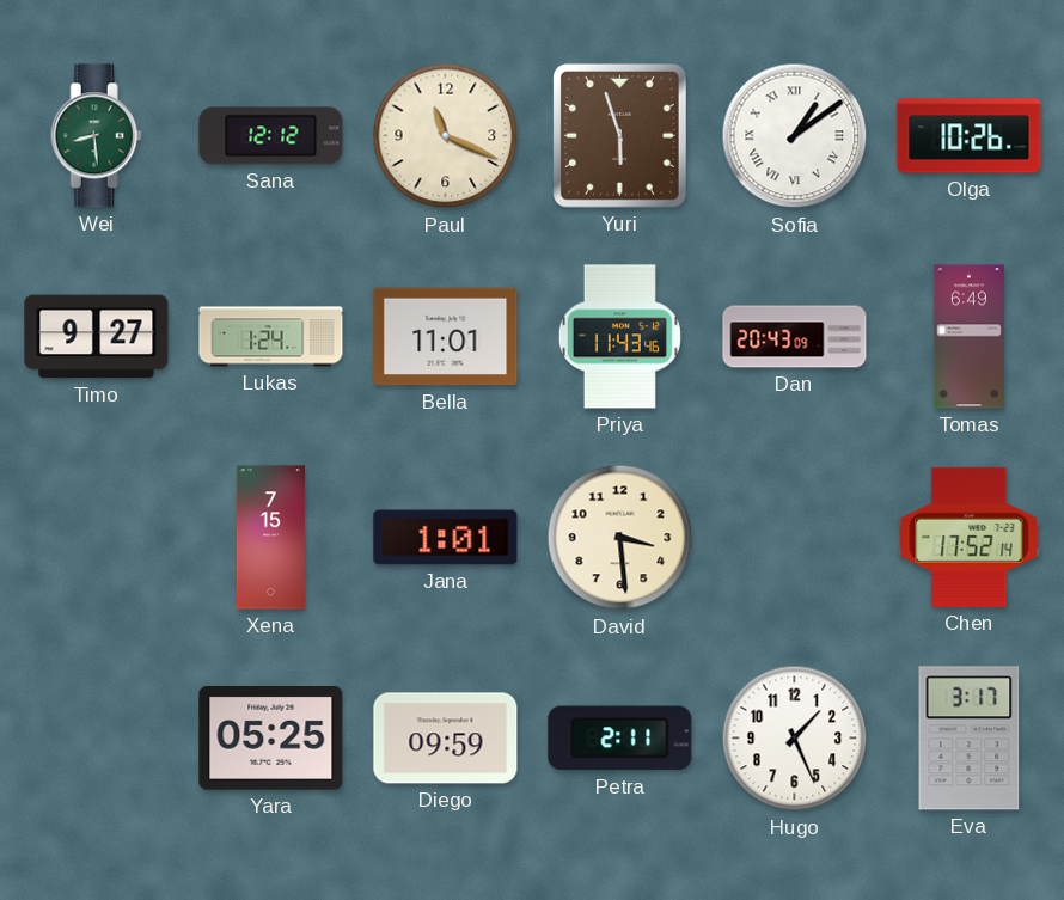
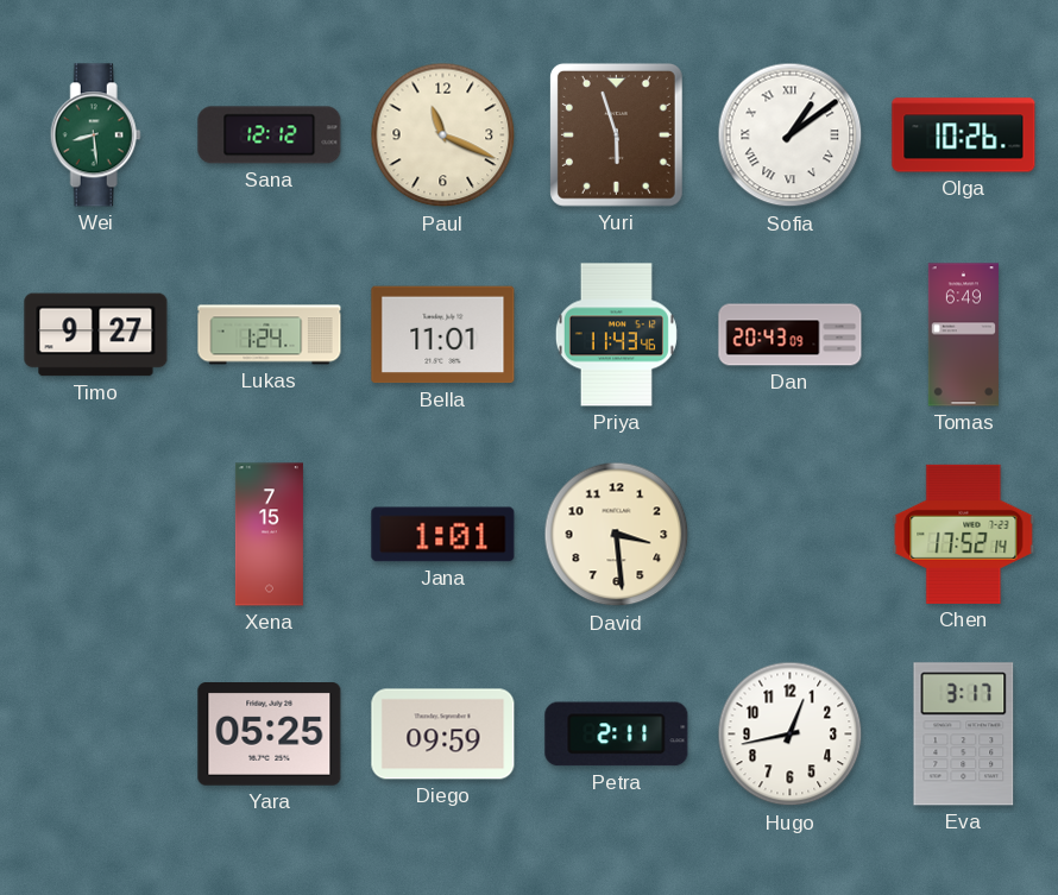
Hugo: 1:26 -> 12:43 (791, 735)
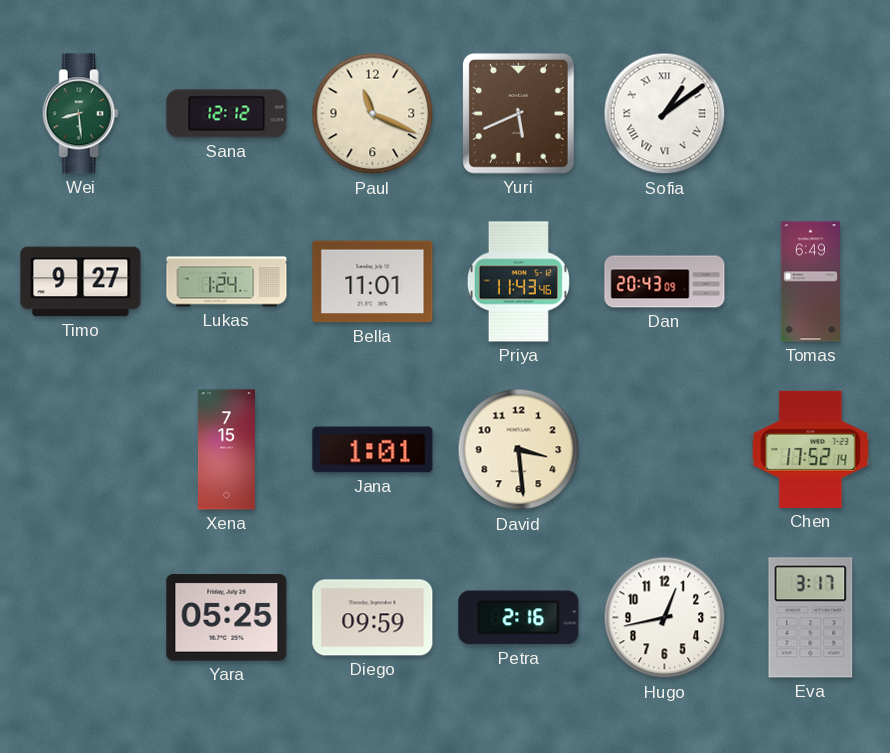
Yuri: 5:57 -> 5:41 (518, 113)
Olga: 10:26 -> none (964, 135)
Petra: 2:11 -> 2:16 (519, 618)
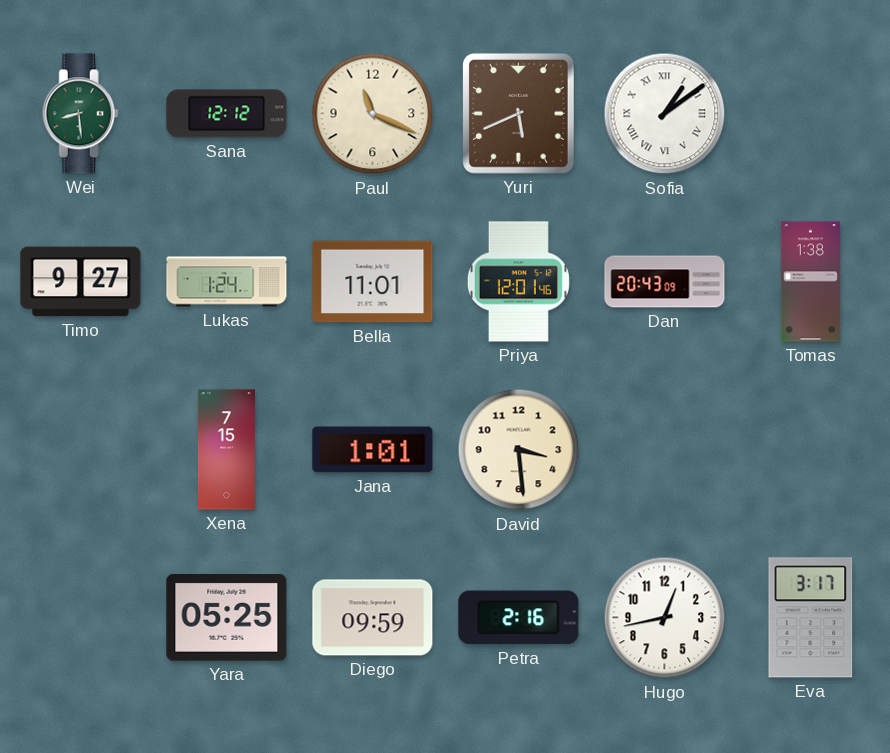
Priya: 11:43 -> 12:01 (518, 282)
Tomas: 6:49 -> 1:38 (810, 282)
Chen: 17:52 -> none (811, 449)
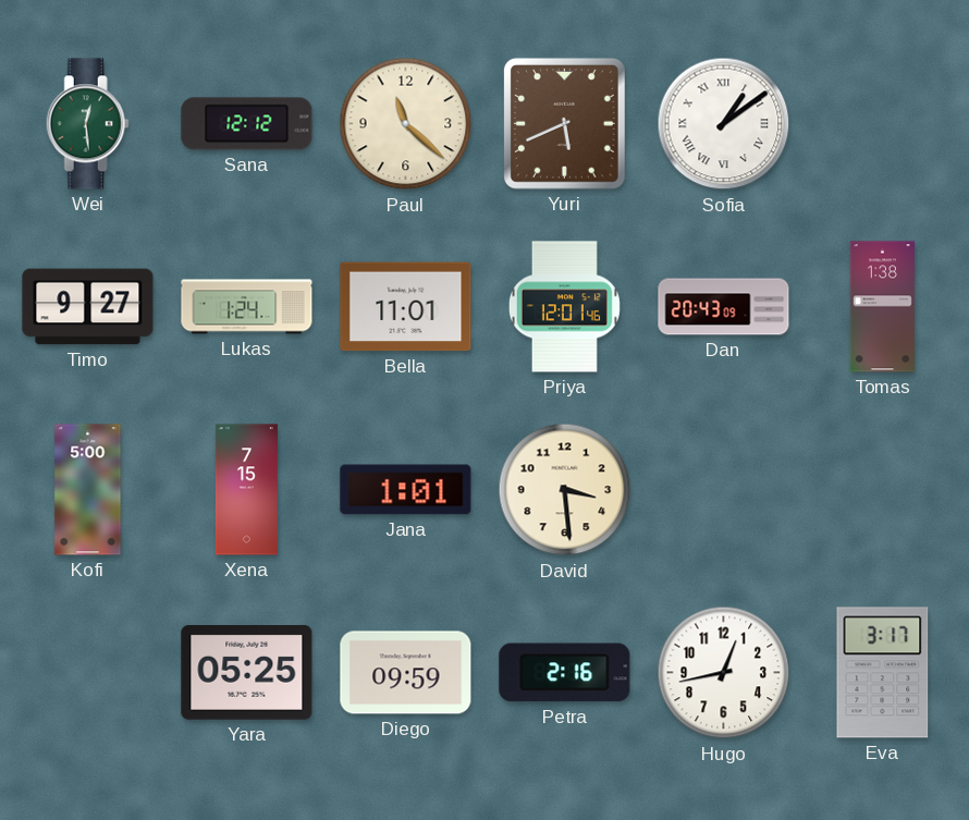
Wei: 8:29 -> 12:29 (87, 124)
Paul: 11:19 -> 11:22 (406, 124)
Kofi: none -> 5:00 (88, 490)
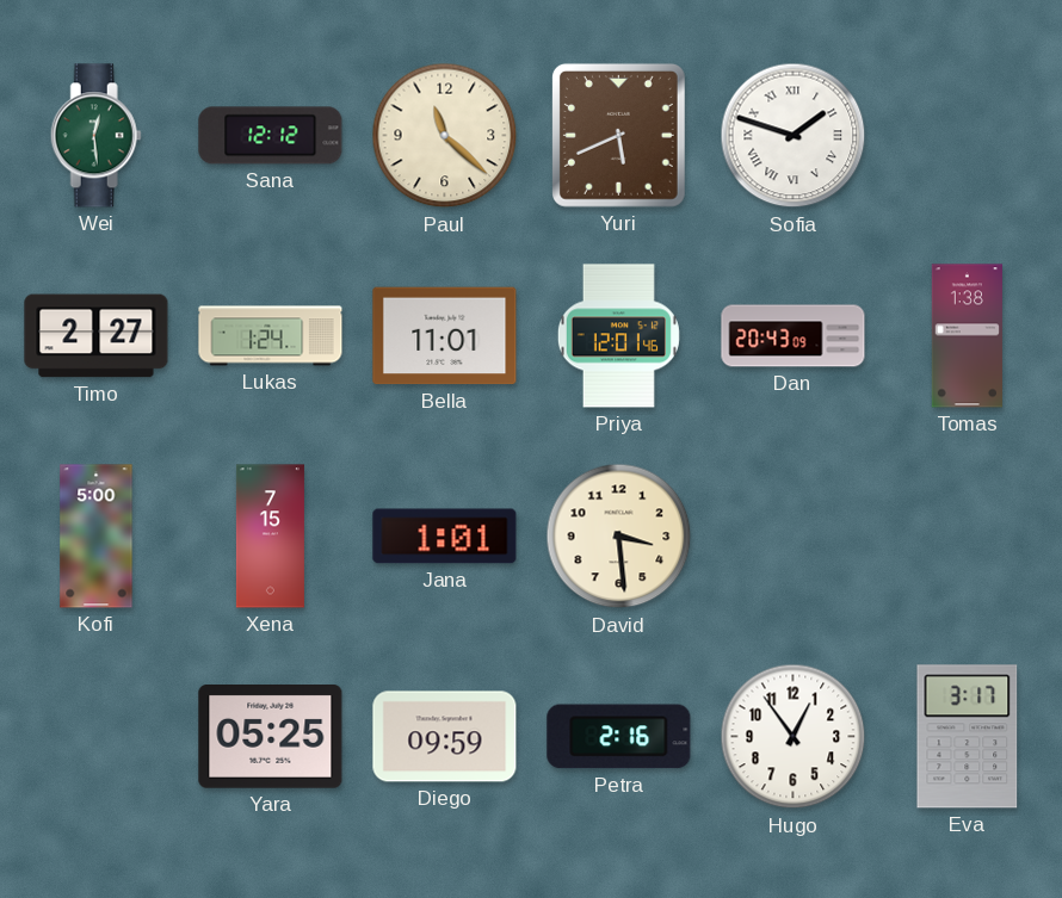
Sofia: 1:09 -> 1:48 (794, 136)
Timo: 9:27 -> 2:27 (97, 336)
Hugo: 12:43 -> 12:54 (794, 737)
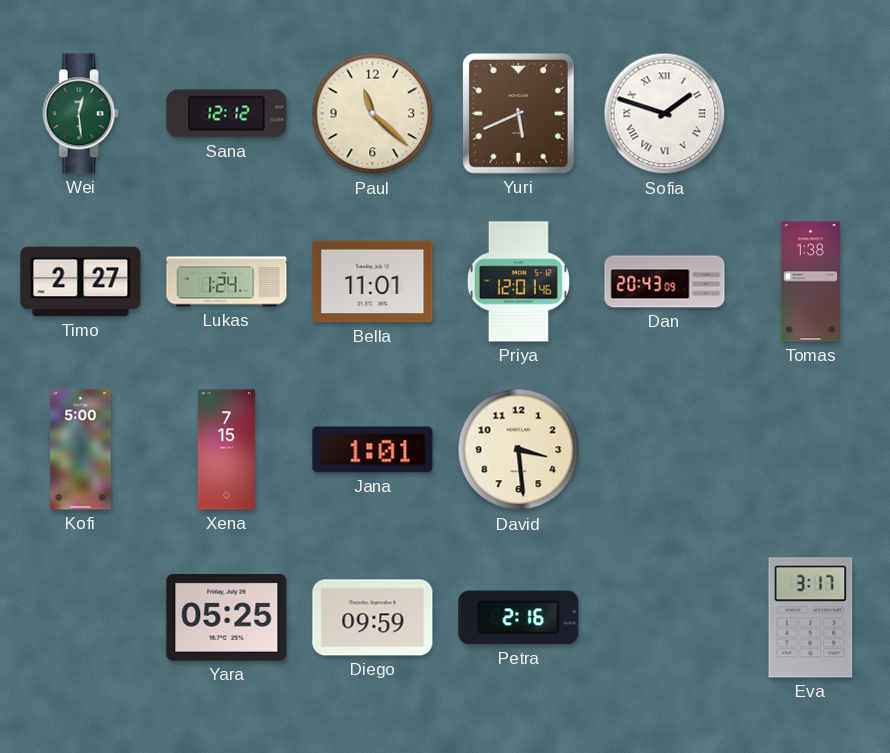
Hugo: 12:54 -> none (794, 737)
